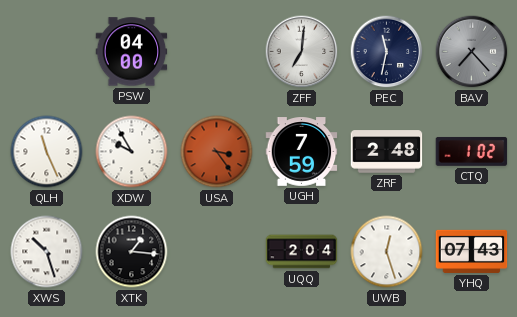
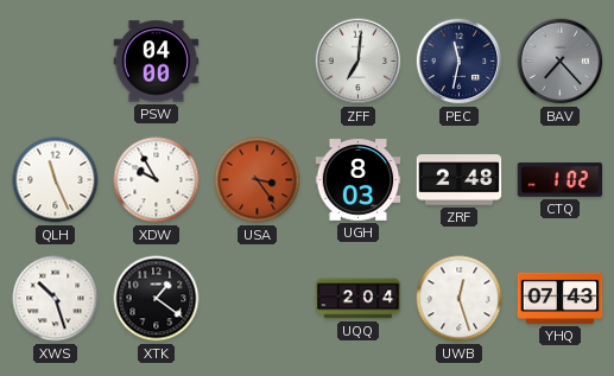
UGH: 7:59 -> 8:03 (359, 180)
XTK: 1:16 -> 1:21 (157, 299)
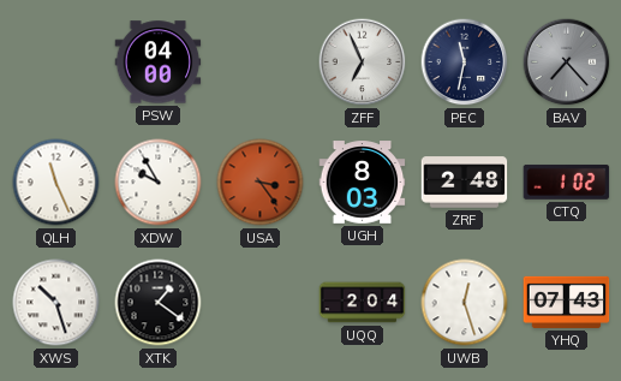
ZFF: 7:01 -> 6:56 (363, 62)
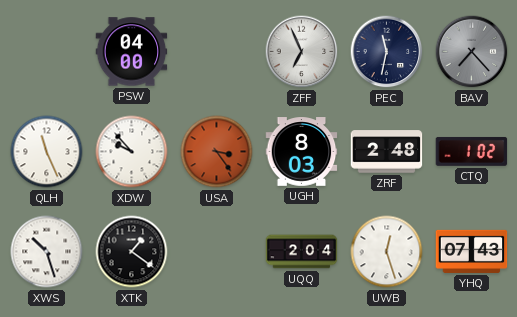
XDW: 9:55 -> 9:53 (132, 152)
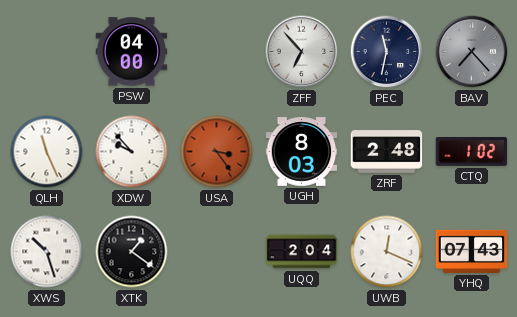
ZFF: 6:56 -> 6:53 (302, 52)
UWB: 12:27 -> 12:19 (387, 252)
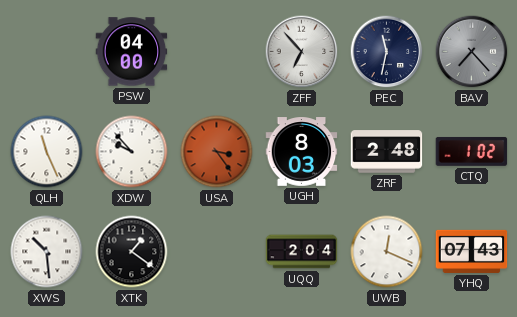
XWS: 10:27 -> 10:29 (47, 252)
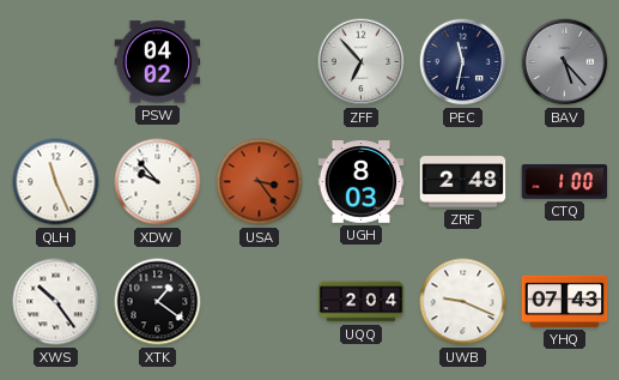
PSW: 04:00 -> 04:02 (158, 62)
BAV: 7:23 -> 5:23 (565, 62)
CTQ: 1:02 -> 1:00 (565, 181)
XWS: 10:29 -> 10:24 (56, 302)
UWB: 12:19 -> 9:19 (463, 302)
